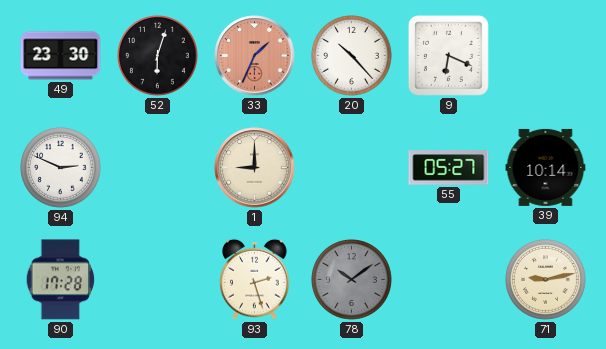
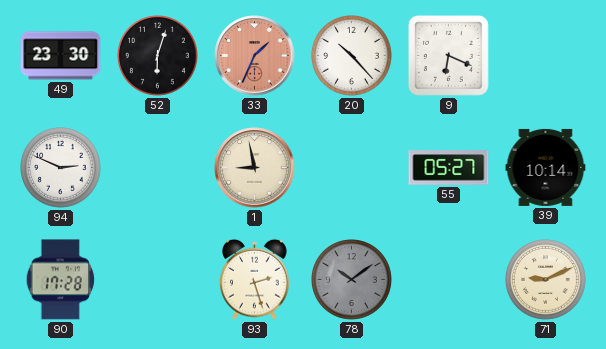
1: 9:00 -> 8:58 (255, 168)
71: 9:13 -> 9:11 (546, 280)
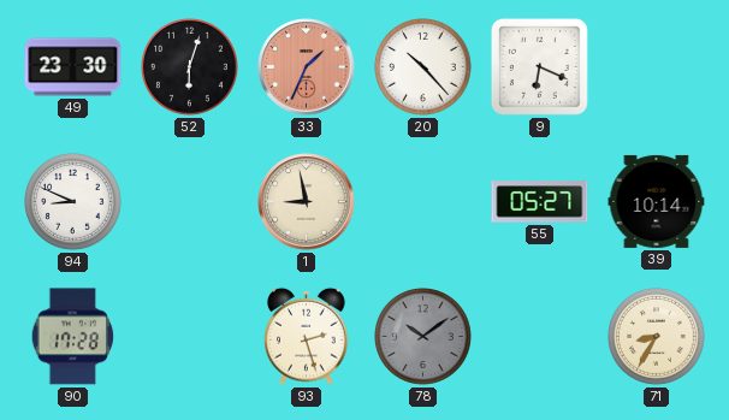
94: 2:49 -> 8:49 (73, 202)
71: 9:11 -> 8:35 (657, 337)
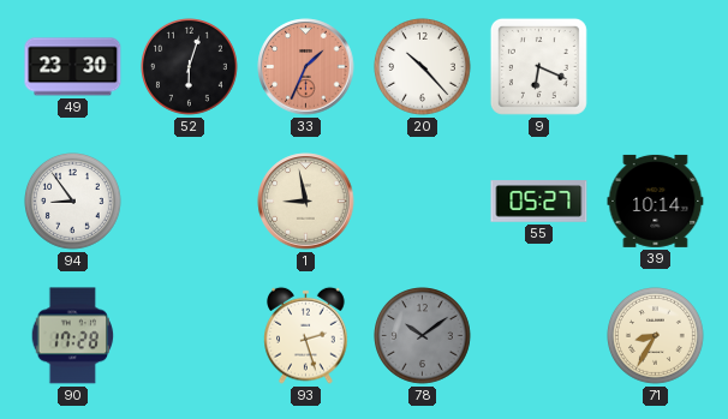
94: 8:49 -> 8:54 (73, 202)
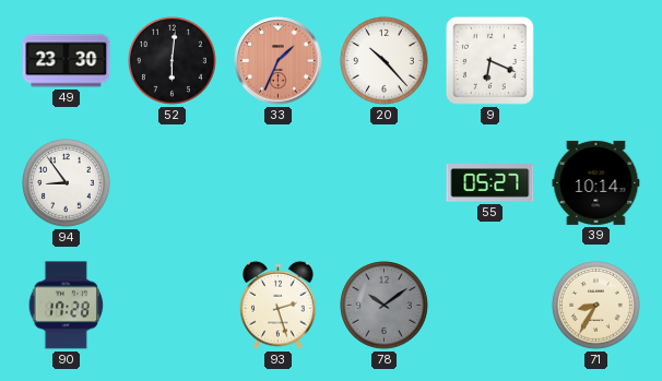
52: 6:03 -> 6:01 (173, 61)
1: 8:58 -> none (306, 202)
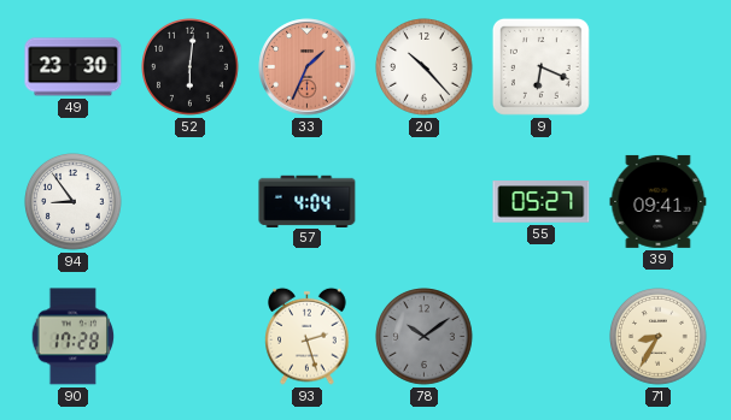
57: none -> 4:04 (308, 201)
39: 10:14 -> 09:41 (659, 201)
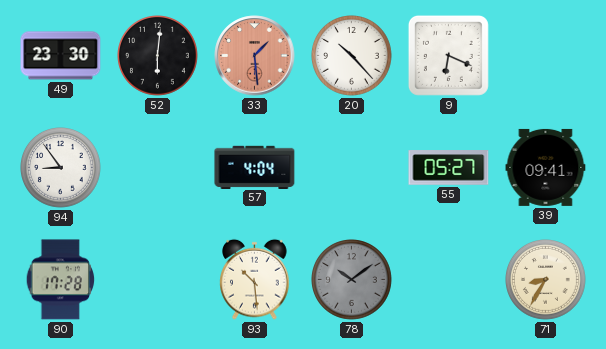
33: 1:34 -> 1:29 (255, 56)
93: 2:27 -> 10:29 (255, 279)
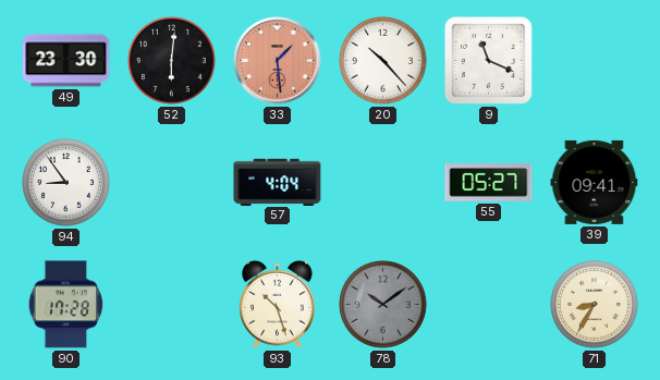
9: 6:19 -> 11:19 (488, 60)
93: 10:29 -> 10:27 (278, 304)
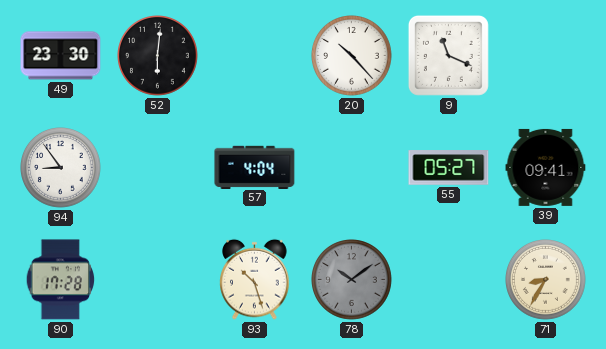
33: 1:29 -> none (278, 61)
